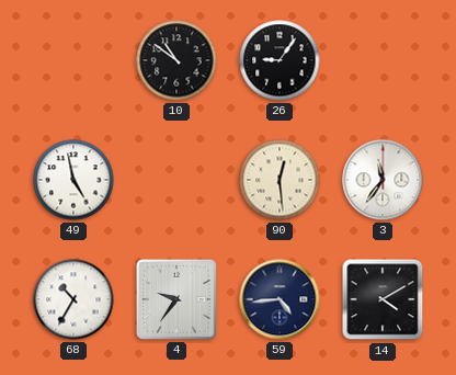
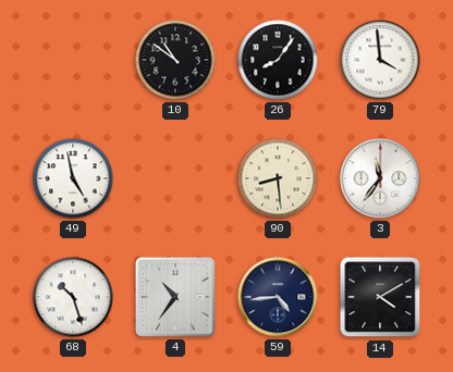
26: 9:06 -> 8:06 (278, 60)
79: none -> 3:59 (380, 60)
90: 12:29 -> 8:29 (278, 178)
68: 10:35 -> 10:27 (73, 297)
4: 9:36 -> 10:36 (175, 297)
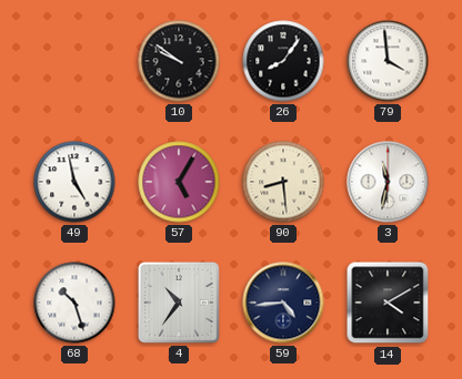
10: 10:51 -> 9:51 (179, 61)
57: none -> 5:05 (179, 182)
3: 11:36 -> 11:32 (388, 182)
